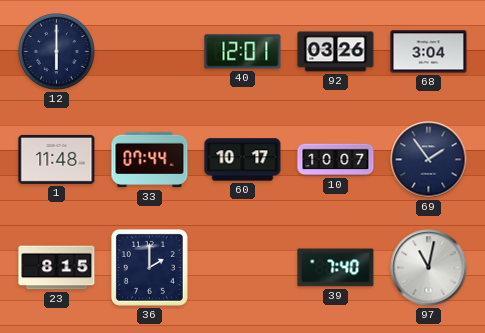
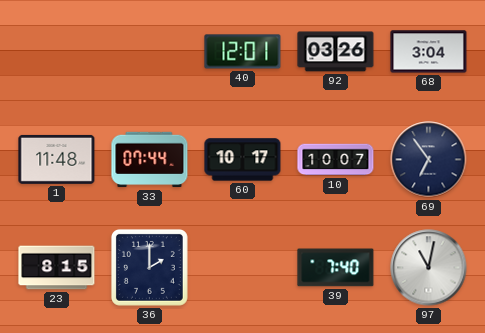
12: 6:00 -> none (57, 52)
69: 1:54 -> 6:54 (429, 160)
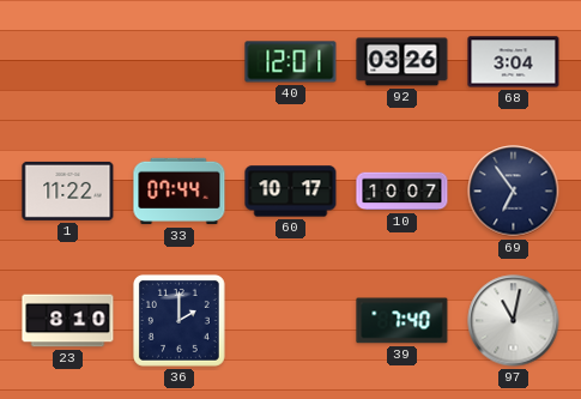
1: 11:48 -> 11:22 (68, 191)
23: 8:15 -> 8:10 (68, 321)
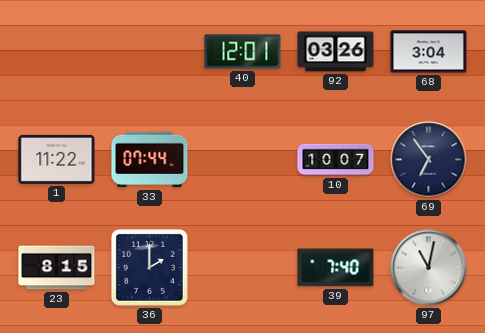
60: 10:17 -> none (291, 192)
23: 8:10 -> 8:15 (57, 268)
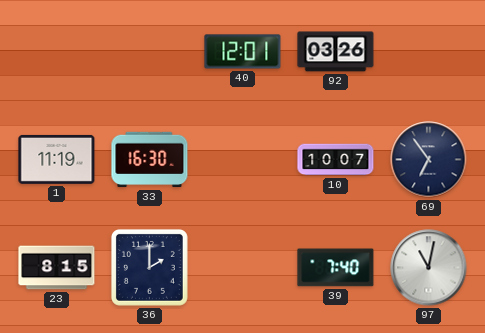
68: 3:04 -> none (429, 52)
1: 11:22 -> 11:19 (57, 159)
33: 07:44 -> 16:30 (150, 160)
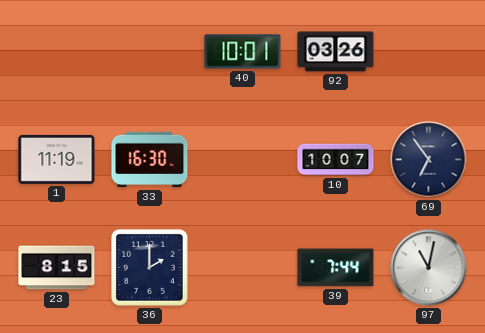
40: 12:01 -> 10:01 (243, 52)
39: 7:40 -> 7:44 (336, 268)
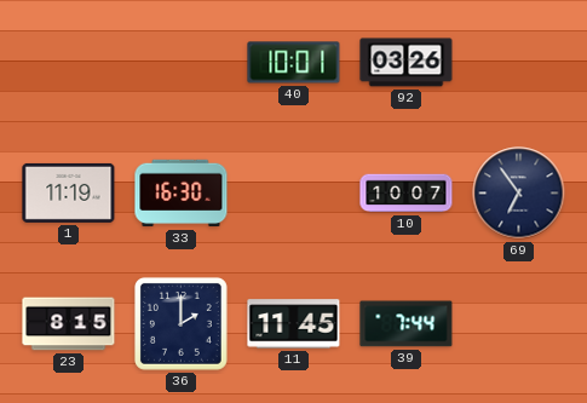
11: none -> 11:45 (294, 324)
97: 11:02 -> none (429, 268)
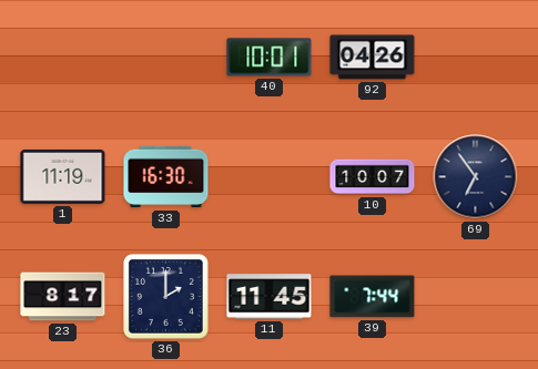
92: 03:26 -> 04:26 (373, 58)
23: 8:15 -> 8:17 (63, 297)
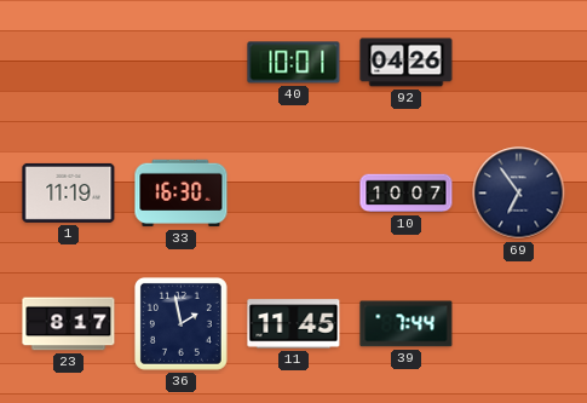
36: 2:00 -> 1:58 (180, 323)
